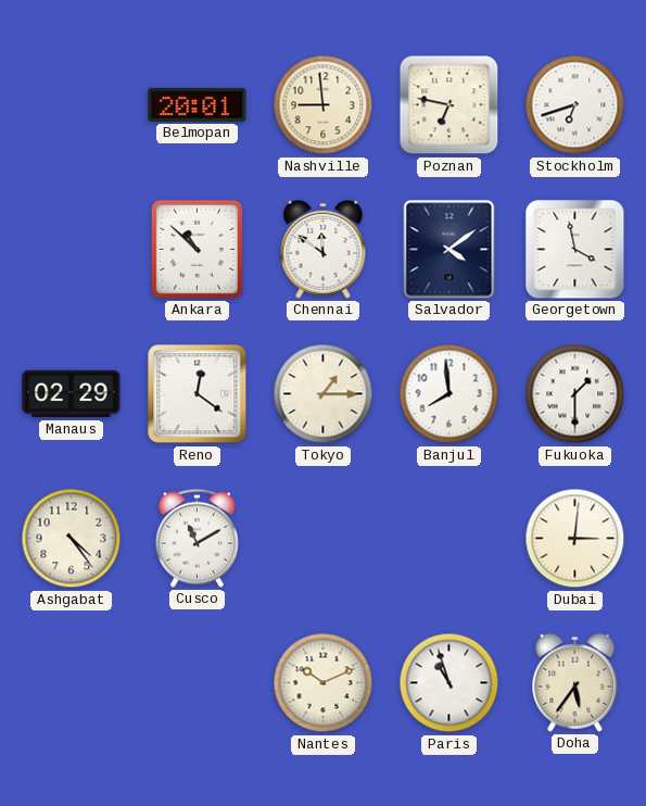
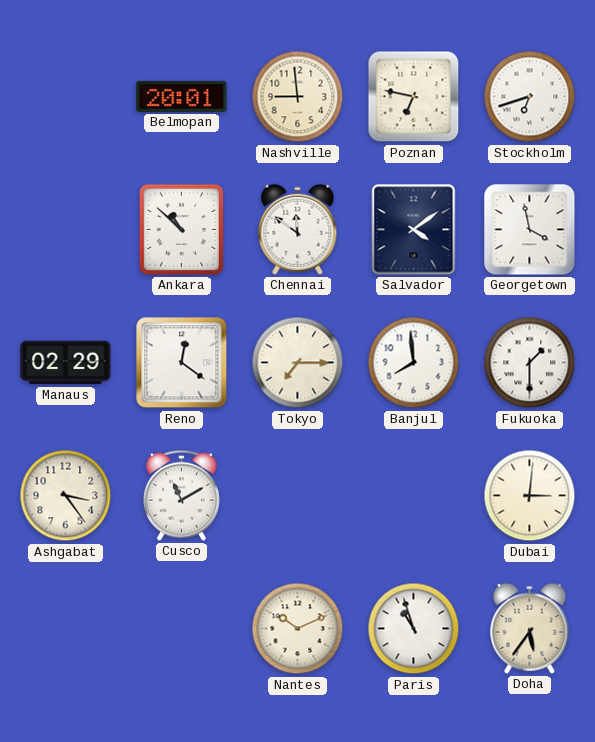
Tokyo: 1:15 -> 7:15 (298, 363)
Ashgabat: 4:24 -> 3:24 (66, 496)
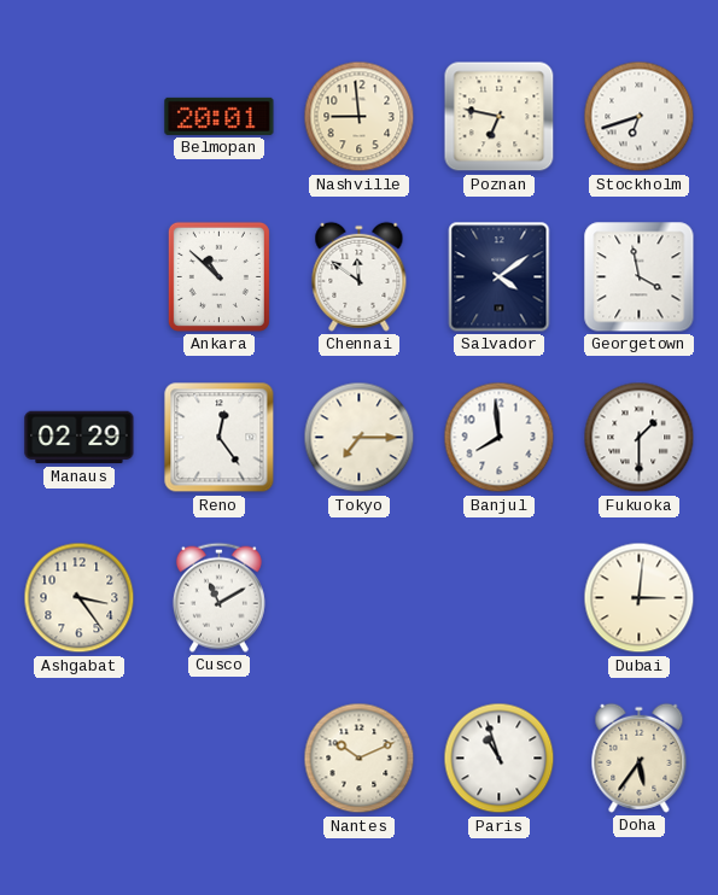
Reno: 12:21 -> 12:24 (220, 438)
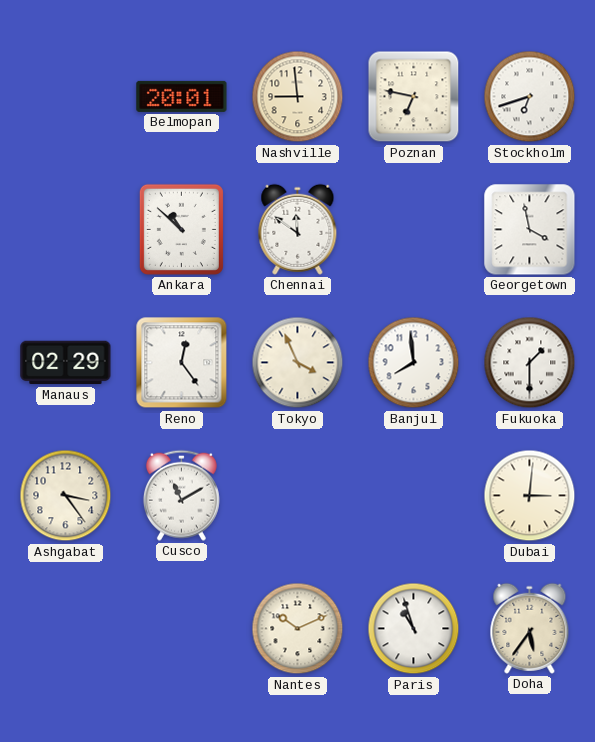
Salvador: 4:09 -> none (500, 277)
Tokyo: 7:15 -> 3:56 (298, 363)
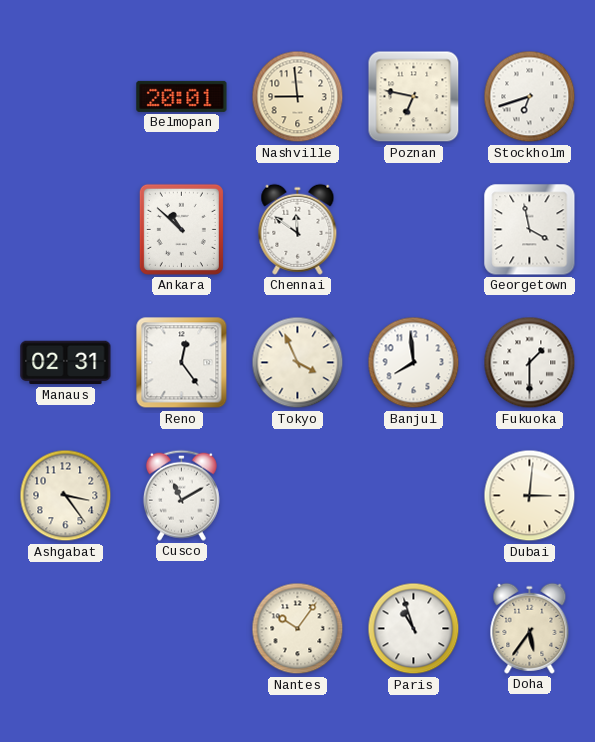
Manaus: 02:29 -> 02:31 (66, 363)
Nantes: 10:11 -> 10:06 (298, 629)
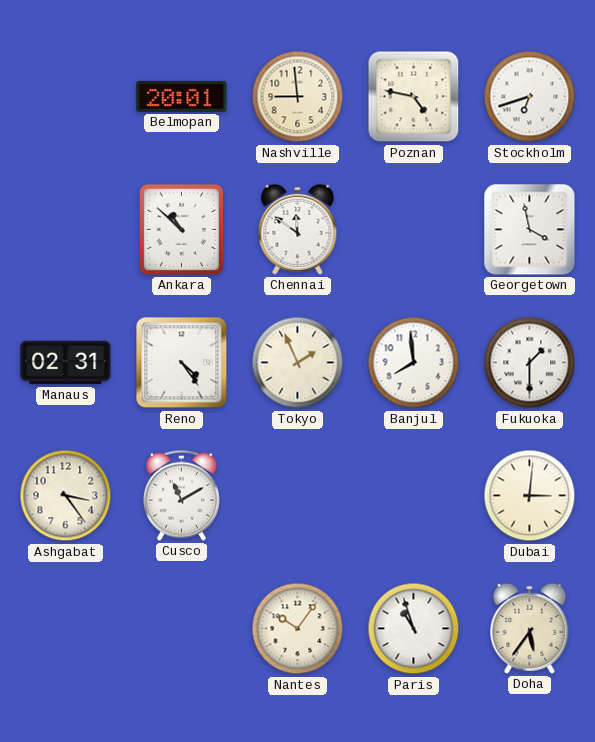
Poznan: 6:47 -> 4:47 (414, 97)
Reno: 12:24 -> 4:24 (182, 363)
Tokyo: 3:56 -> 1:56 (298, 363)
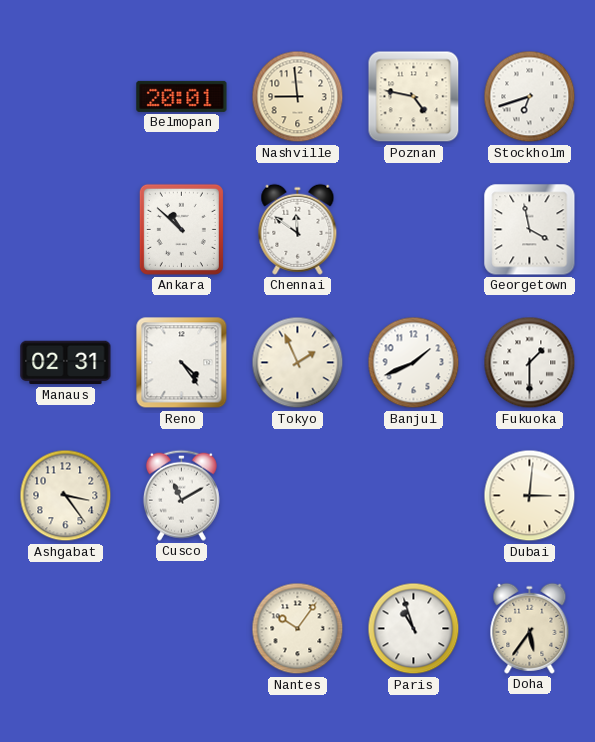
Banjul: 7:59 -> 1:41 (414, 363)
